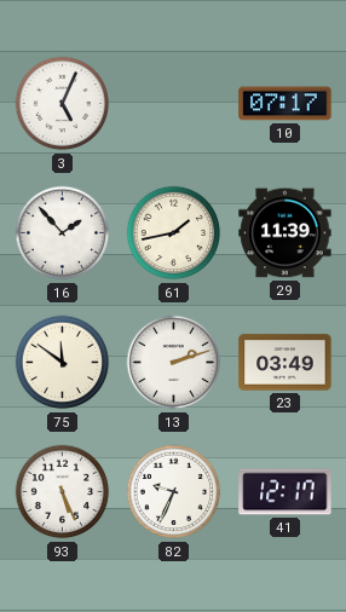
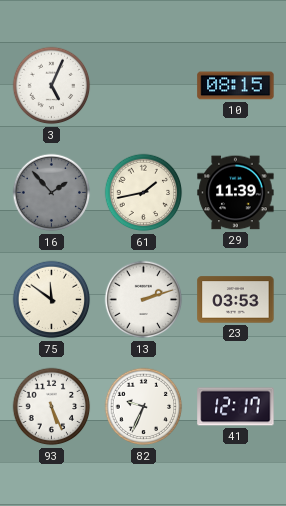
10: 07:17 -> 08:15 (236, 86)
16 dial: white -> grey (52, 193)
23: 03:49 -> 03:53 (236, 300)
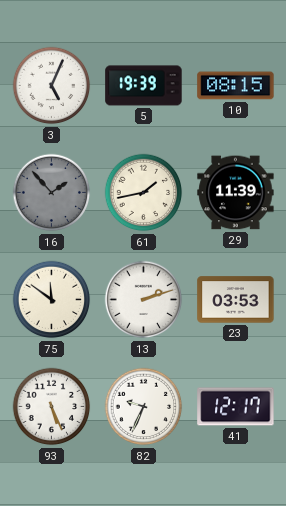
5: none -> 19:39 (144, 86)
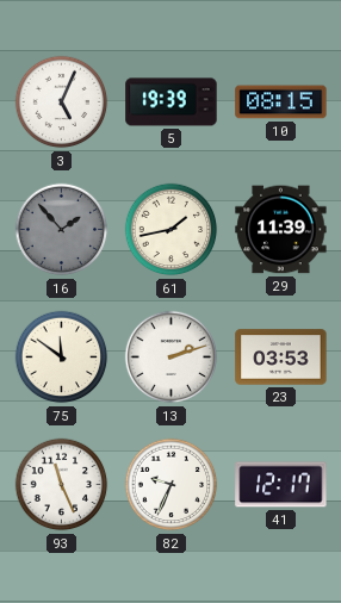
93: 5:26 -> 11:26 (62, 485)
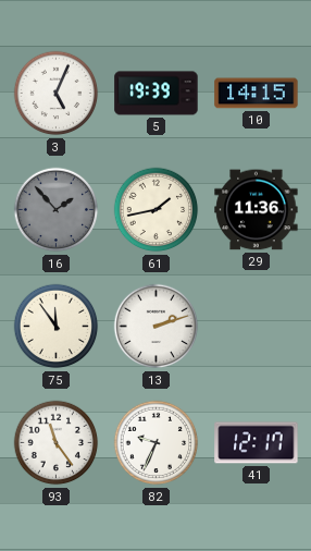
10: 08:15 -> 14:15 (257, 94)
29: 11:39 -> 11:36 (257, 210)
75: 11:51 -> 11:54 (57, 327)
23: 03:53 -> none (281, 358)
93: 11:26 -> 11:24 (57, 443)
